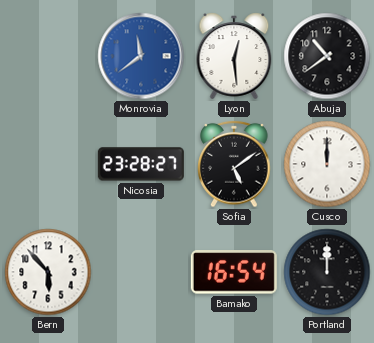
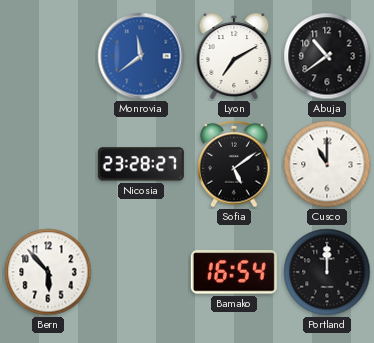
Lyon: 12:29 -> 7:10 (234, 56)
Cusco: 12:00 -> 11:00 (327, 164)
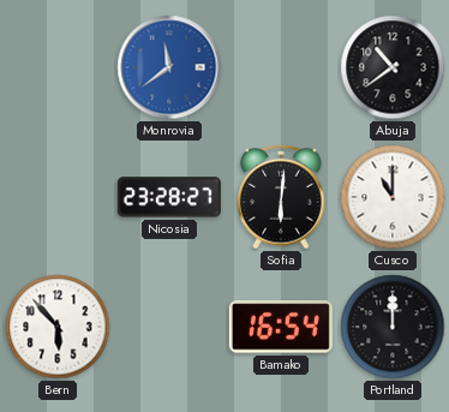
Lyon: 7:10 -> none (234, 56)
Sofia: 5:09 -> 6:01 (281, 197)
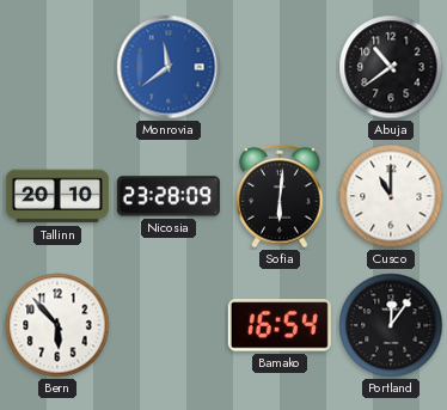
Tallinn: none -> 20:10 (57, 196)
Nicosia: 23:28:27 -> 23:28:09 (169, 196)
Portland: 12:00 -> 12:06 (391, 325)
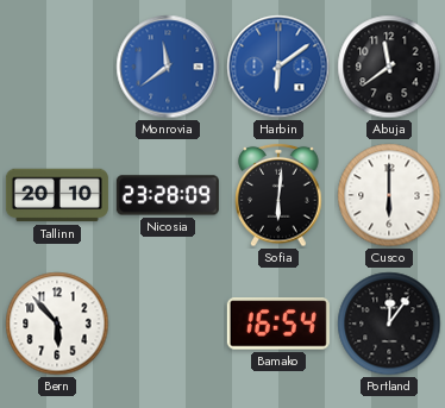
Harbin: none -> 6:09 (278, 67)
Abuja: 10:39 -> 11:39 (389, 67)
Cusco: 11:00 -> 6:00 (389, 195)
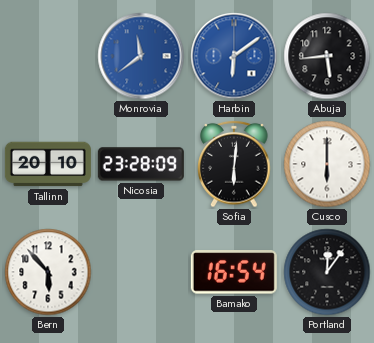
Abuja: 11:39 -> 5:44 (327, 56)
